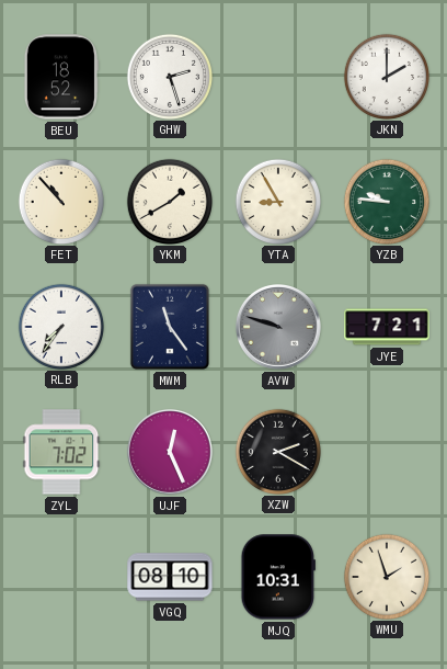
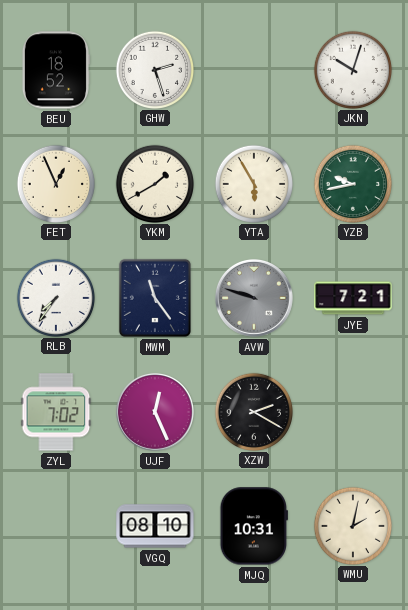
JKN: 2:00 -> 10:03 (352, 69)
FET: 10:53 -> 12:56 (55, 183)
YTA: 8:55 -> 5:55 (253, 183)
YZB: 9:46 -> 9:43 (352, 183)
WMU: 1:57 -> 2:02 (352, 525)
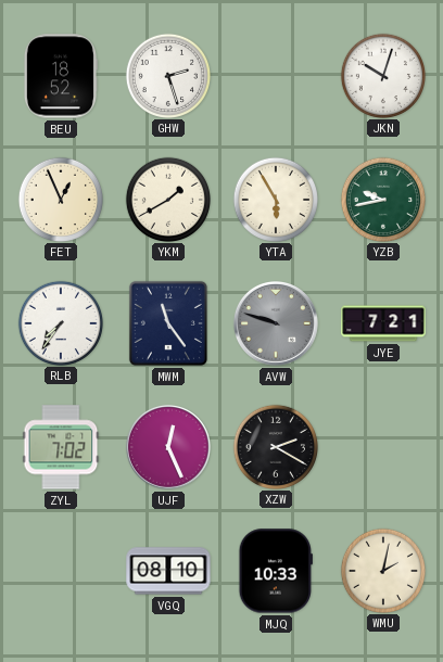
MJQ: 10:31 -> 10:33 (276, 571)
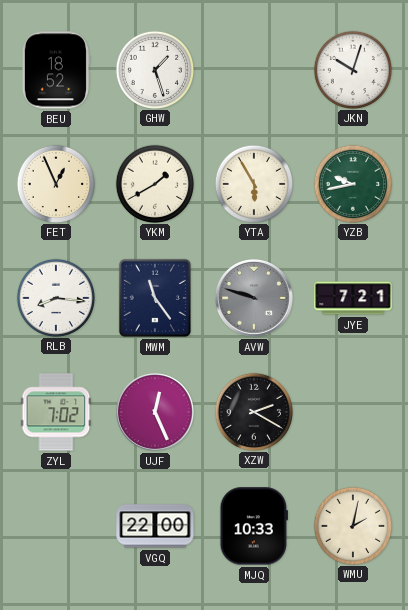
GHW: 2:27 -> 1:27 (154, 69)
RLB: 7:36 -> 8:16 (55, 297)
VGQ: 08:10 -> 22:00 (155, 526)
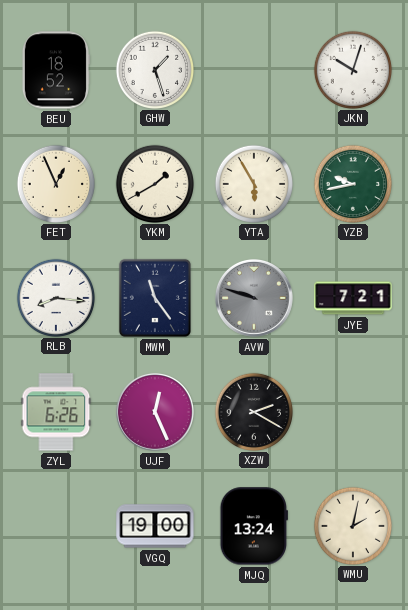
ZYL: 7:02 -> 6:26 (56, 412)
VGQ: 22:00 -> 19:00 (155, 526)
MJQ: 10:33 -> 13:24 (254, 526)
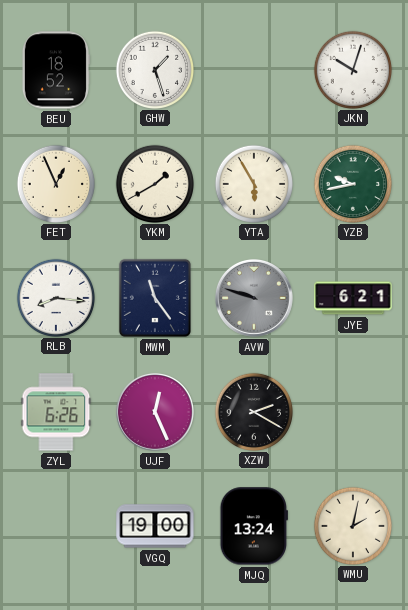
JYE: 7:21 -> 6:21 (353, 298)
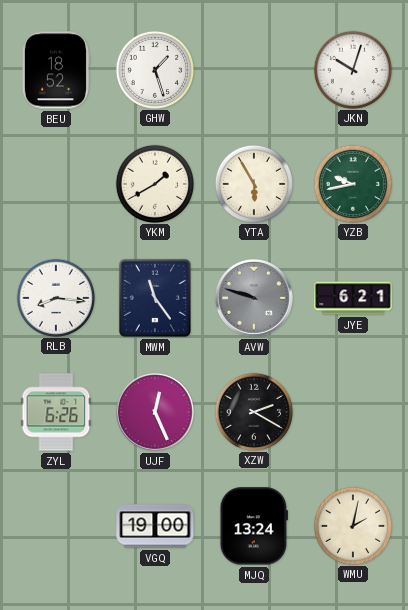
FET: 12:56 -> none (55, 183)
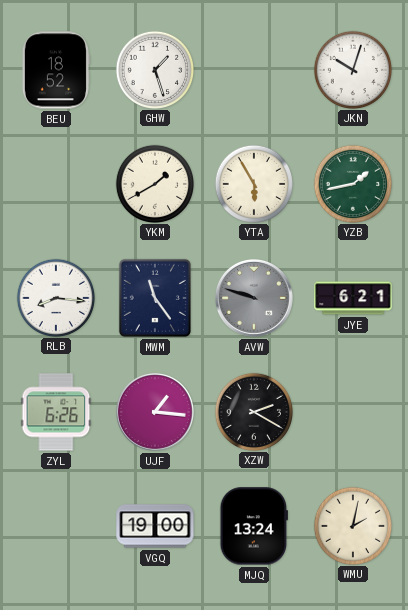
YZB: 9:43 -> 1:43 (352, 183)
UJF: 12:26 -> 1:16 (155, 412)
